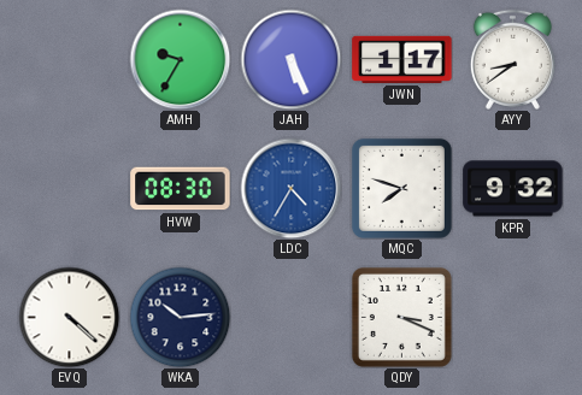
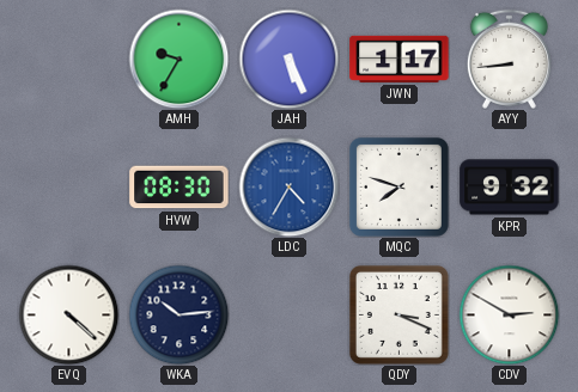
AYY: 8:39 -> 8:44 (509, 59)
CDV: none -> 2:50 (509, 314)
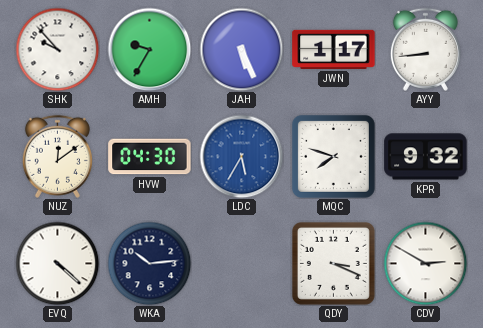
SHK: none -> 9:53 (57, 49)
NUZ: none -> 12:09 (57, 156)
HVW: 08:30 -> 04:30 (150, 157)
LDC: 4:35 -> 5:35 (241, 156)
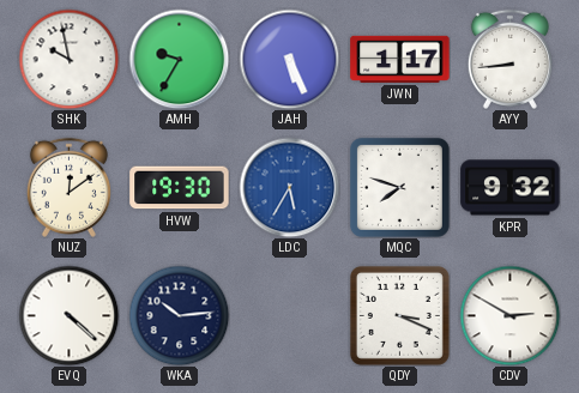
SHK: 9:53 -> 9:58 (68, 59)
HVW: 04:30 -> 19:30 (180, 188)
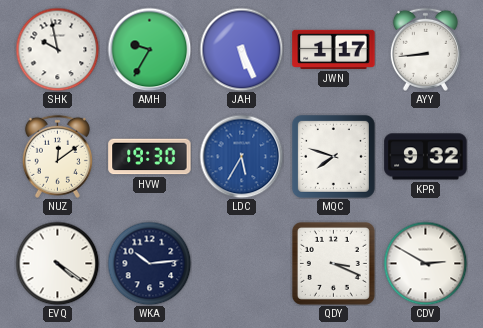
EVQ: 4:22 -> 4:21 (57, 263)
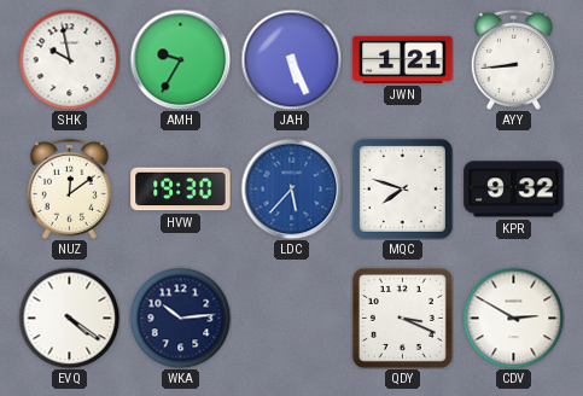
JWN: 1:17 -> 1:21 (403, 59)
LDC: 5:35 -> 5:37 (291, 188)
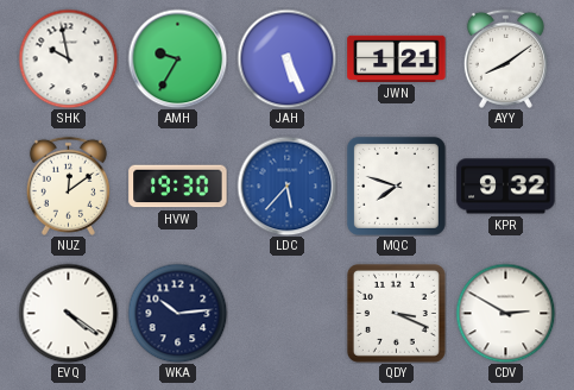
AYY: 8:44 -> 8:09 (505, 58)
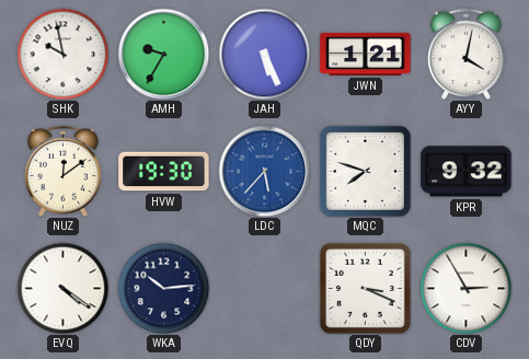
AYY: 8:09 -> 4:02 (465, 54)
CDV: 2:50 -> 2:55 (465, 288)
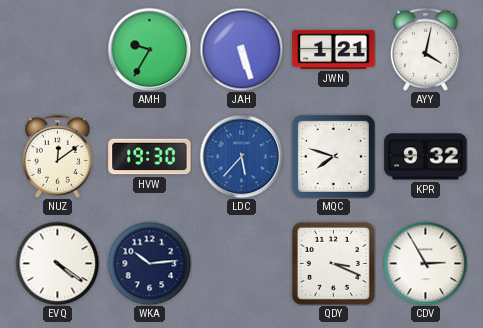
SHK: 9:58 -> none (62, 54)
JAH: 5:26 -> 5:27 (241, 49)
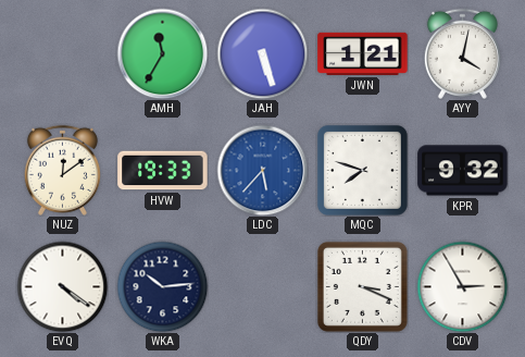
AMH: 9:35 -> 11:35 (162, 53)
HVW: 19:30 -> 19:33 (163, 171)
